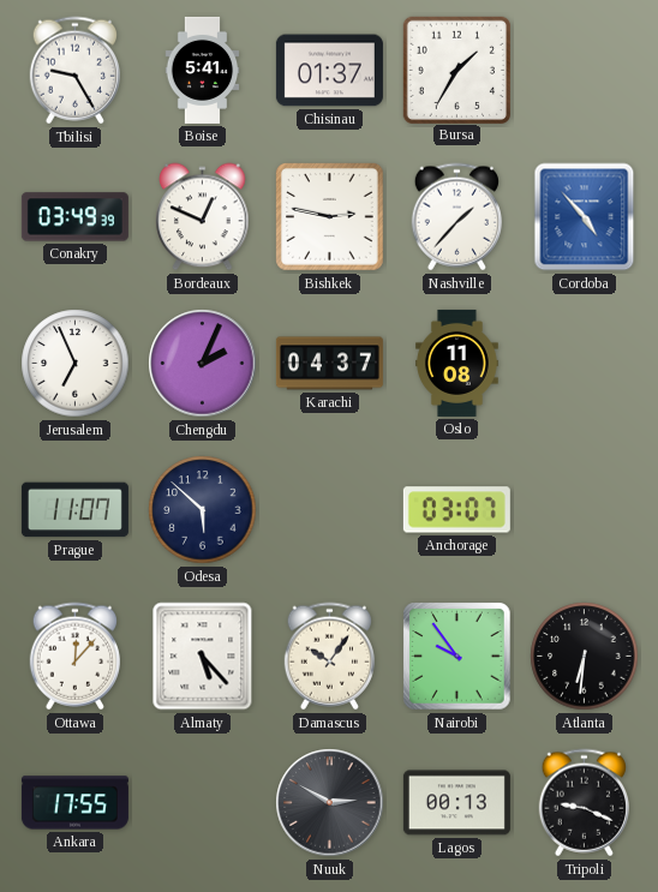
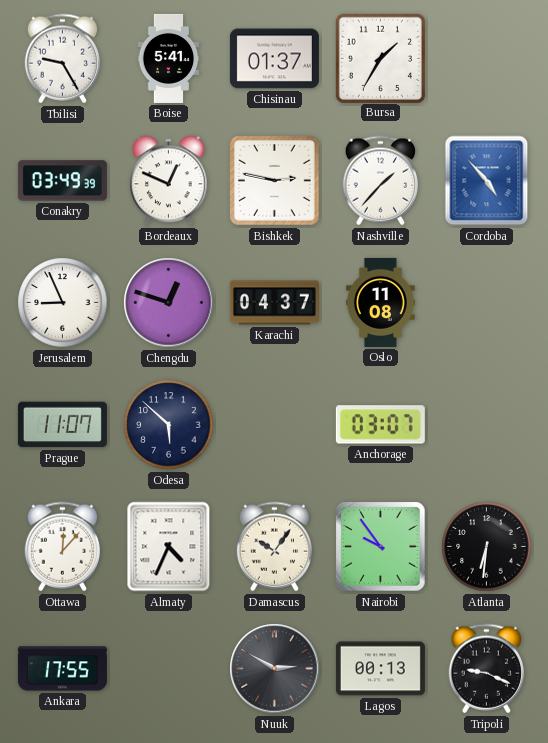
Jerusalem: 6:56 -> 8:56 (63, 303)
Chengdu: 2:04 -> 12:48 (169, 303)
Almaty: 5:23 -> 4:34 (169, 547)
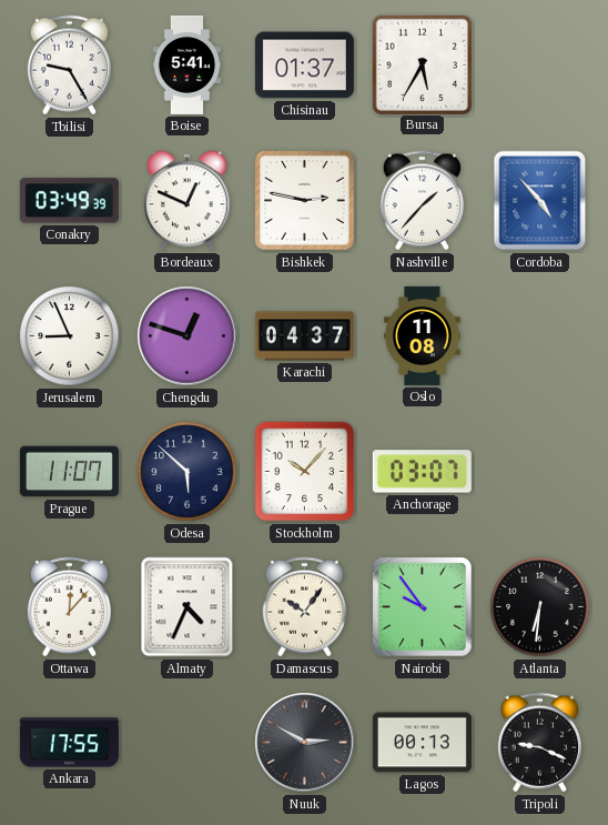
Bursa: 1:35 -> 5:35 (422, 64)
Stockholm: none -> 10:07 (305, 472)
